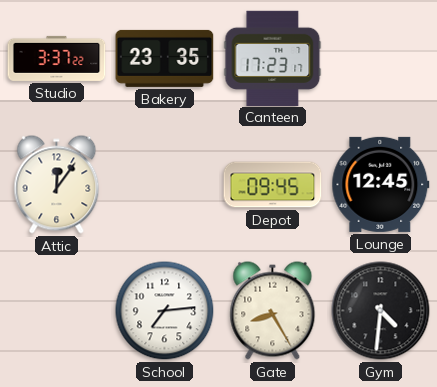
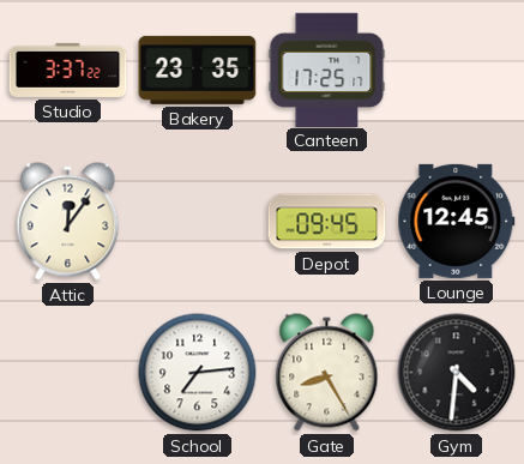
Canteen: 17:23 -> 17:25 (327, 70)
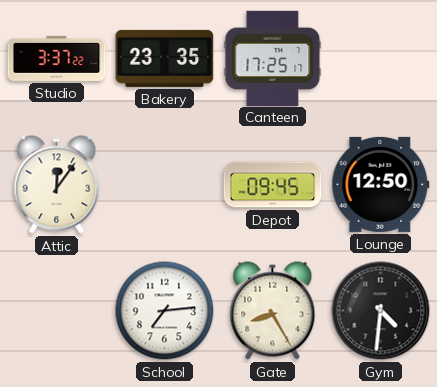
Lounge: 12:45 -> 12:50 (381, 184)
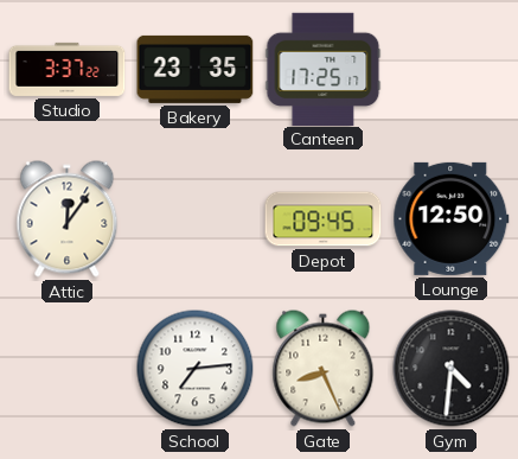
Gate: 8:25 -> 8:26 (324, 369)
